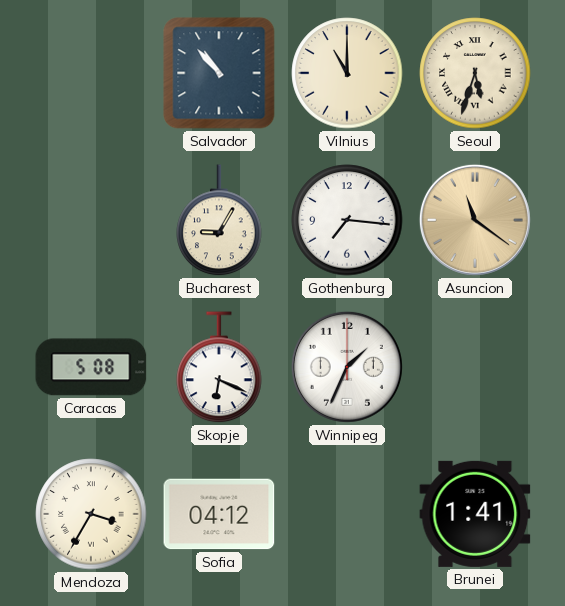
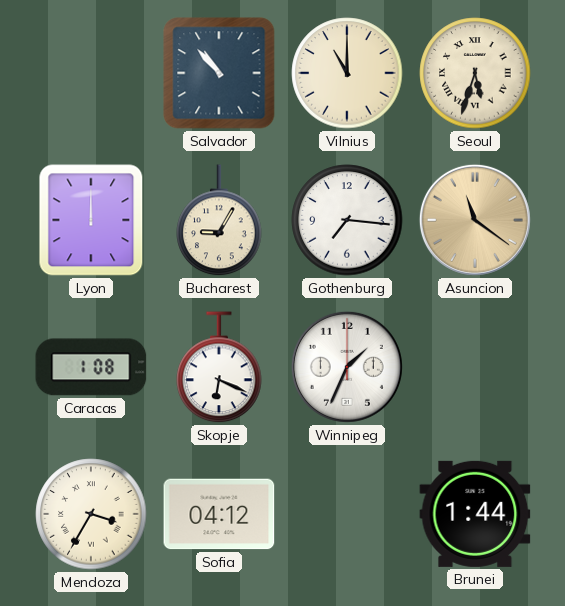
Lyon: none -> 12:00 (91, 220)
Caracas: 5:08 -> 1:08 (91, 367)
Brunei: 1:41 -> 1:44 (475, 514)
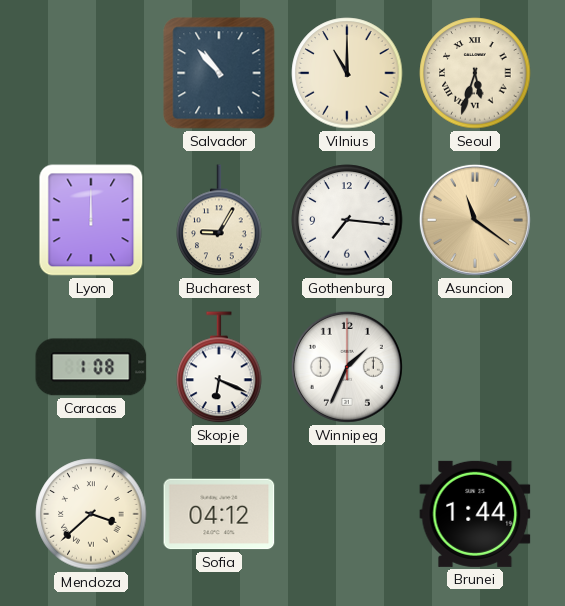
Mendoza: 3:35 -> 3:38 (91, 514)
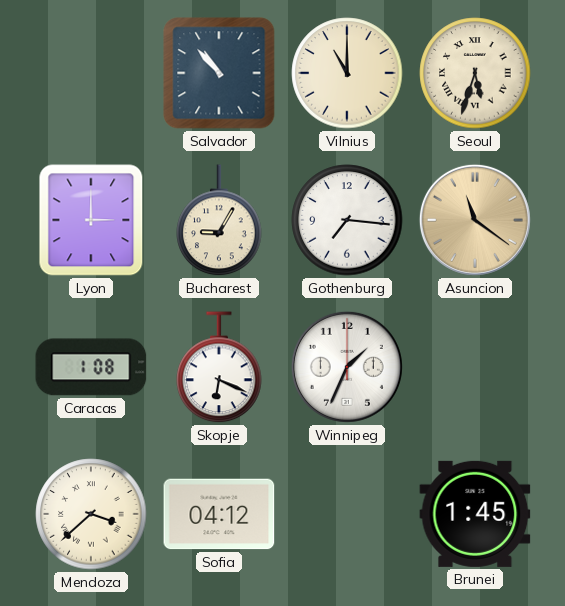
Lyon: 12:00 -> 3:00 (91, 220)
Brunei: 1:44 -> 1:45 (475, 514)
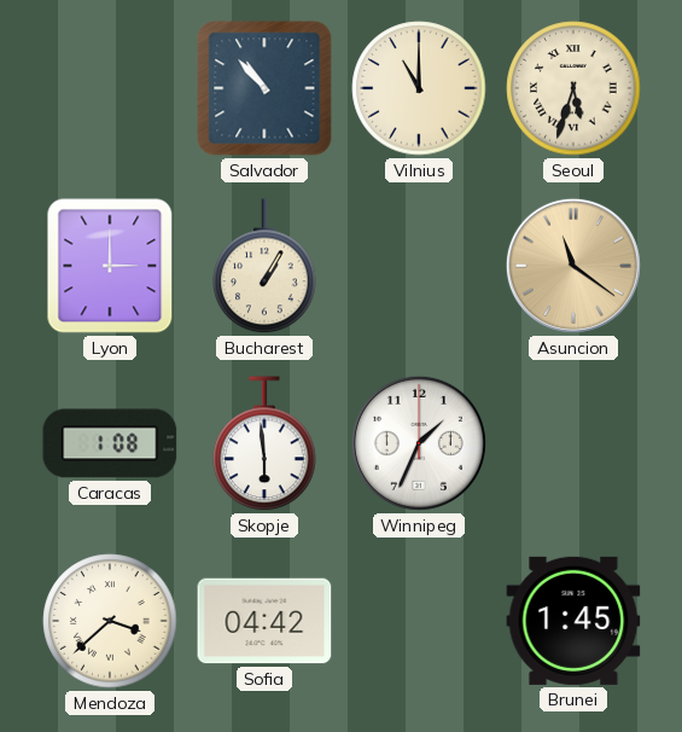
Bucharest: 9:05 -> 1:05 (264, 267)
Gothenburg: 7:16 -> none (347, 220)
Skopje: 6:19 -> 5:59 (264, 445)
Sofia: 04:12 -> 04:42 (264, 621)
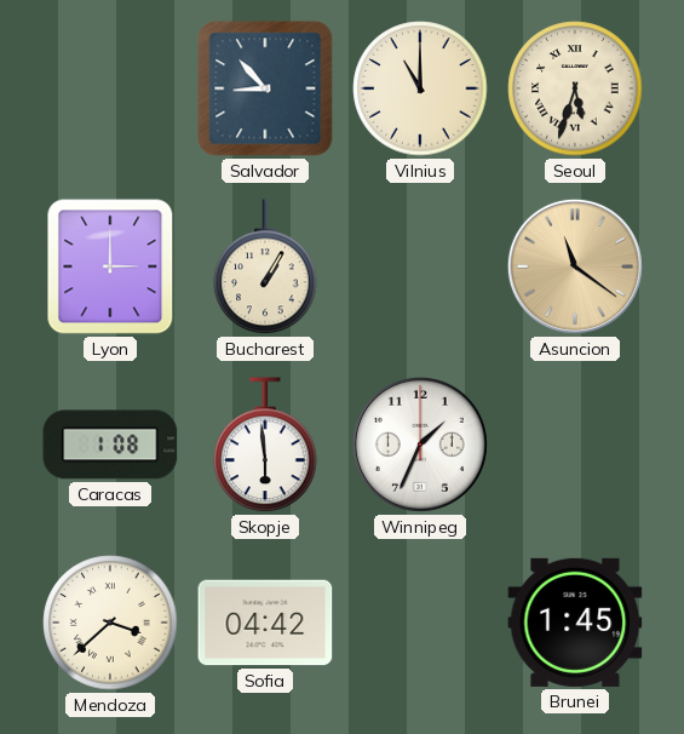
Salvador: 10:53 -> 8:53 (265, 88)
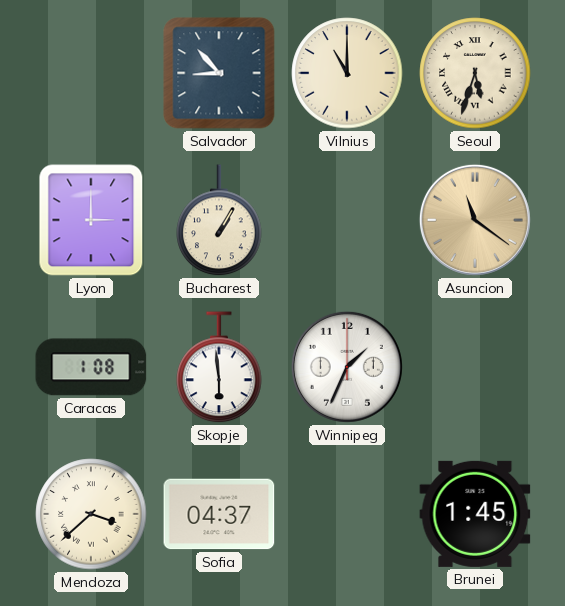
Sofia: 04:42 -> 04:37 (219, 514)
